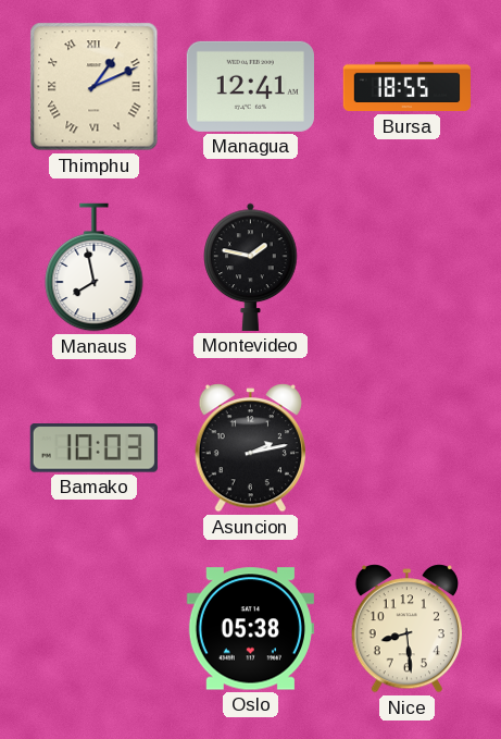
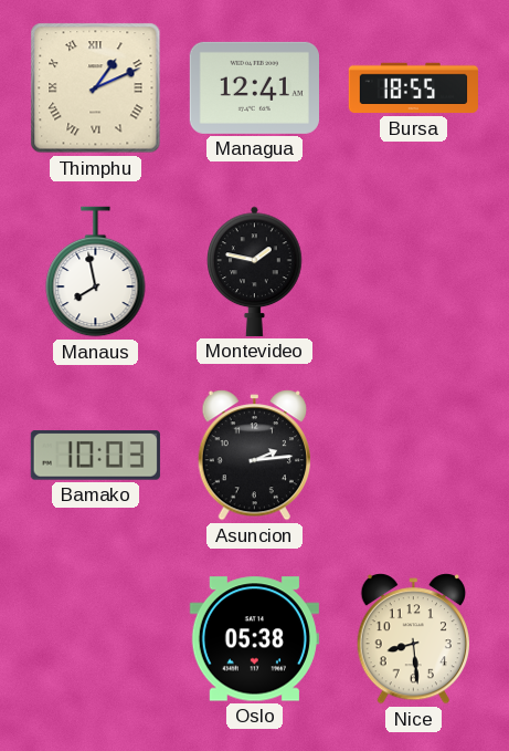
Asuncion: 2:13 -> 2:14 (254, 456)
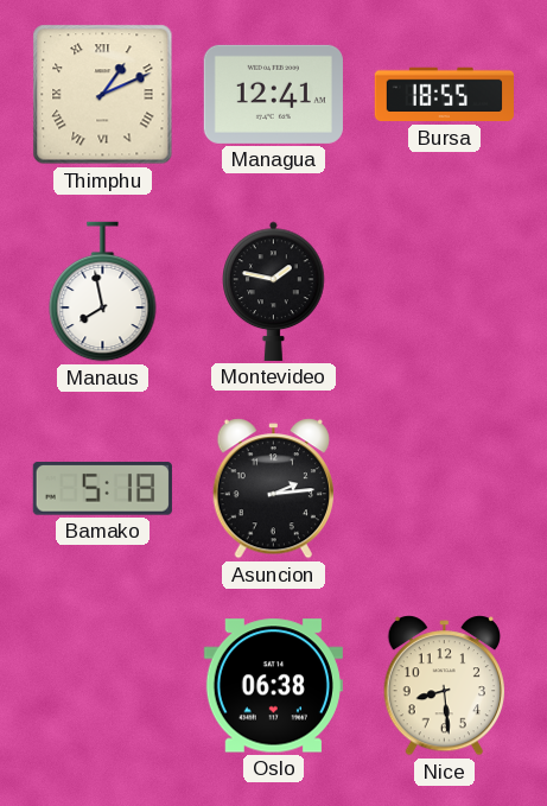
Bamako: 10:03 -> 5:18 (102, 489)
Oslo: 05:38 -> 06:38 (273, 686)
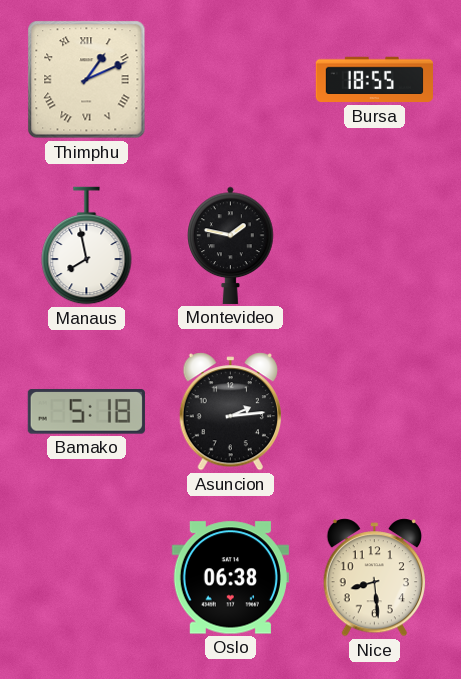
Managua: 12:41 -> none (273, 94)
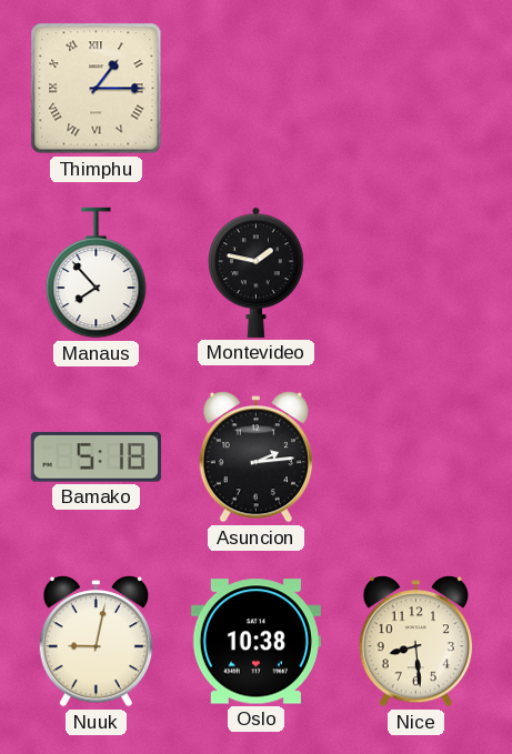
Thimphu: 1:11 -> 1:15 (97, 89)
Bursa: 18:55 -> none (374, 80)
Manaus: 7:58 -> 7:53 (97, 273)
Nuuk: none -> 9:02 (96, 642)
Oslo: 06:38 -> 10:38 (255, 642)
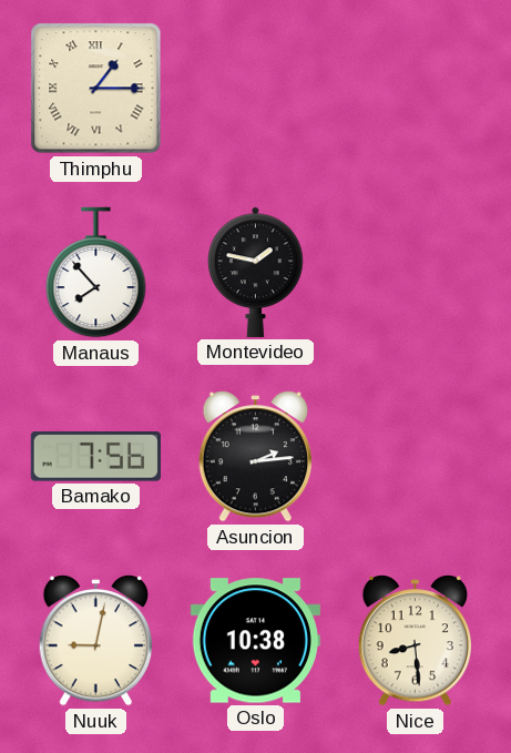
Bamako: 5:18 -> 7:56 (95, 457)
